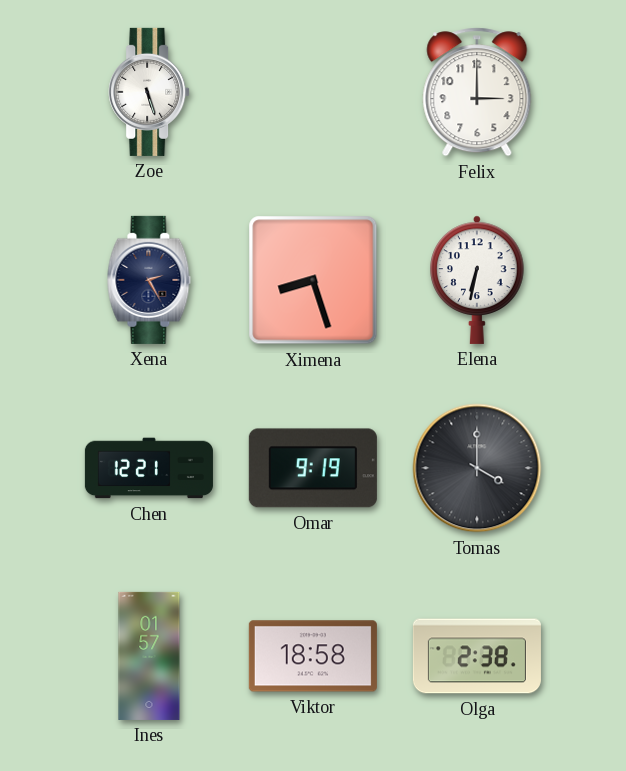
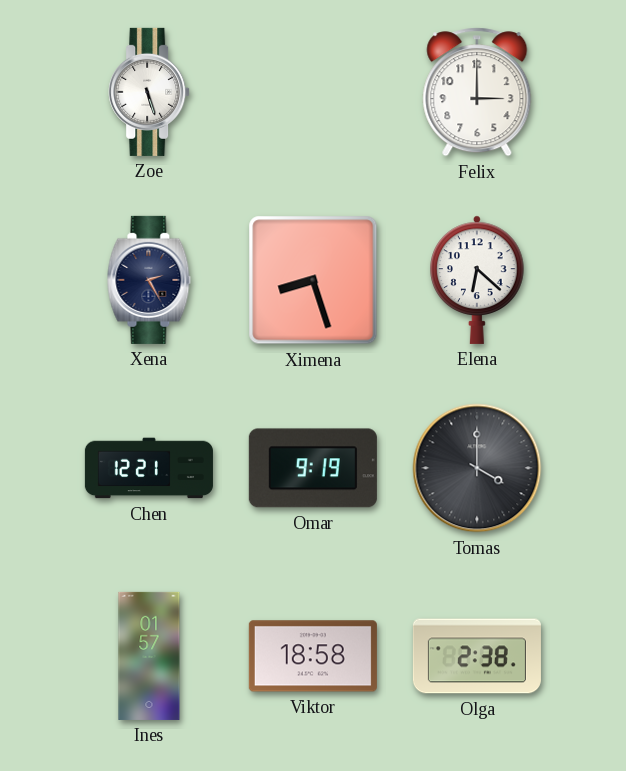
Elena: 6:32 -> 6:22 (477, 280)
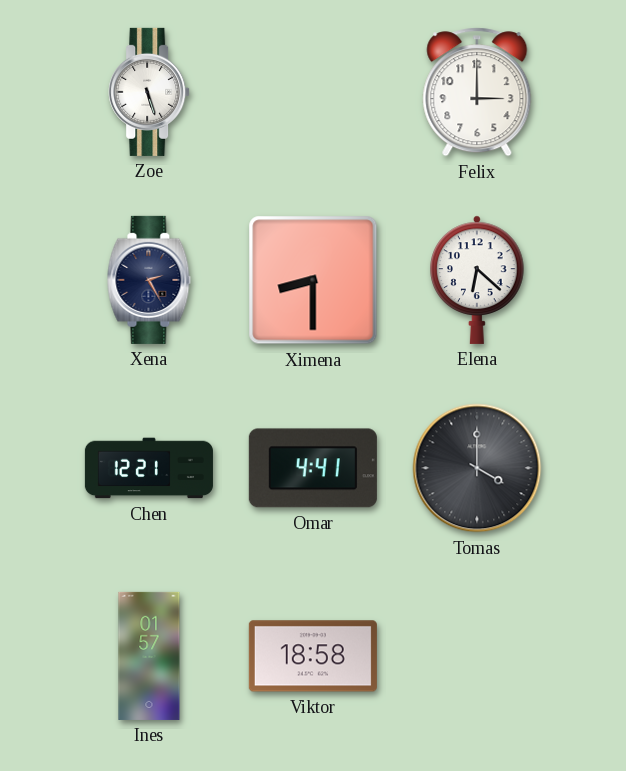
Ximena: 8:27 -> 8:30 (313, 280)
Omar: 9:19 -> 4:41 (313, 468)
Olga: 2:38 -> none (477, 656)
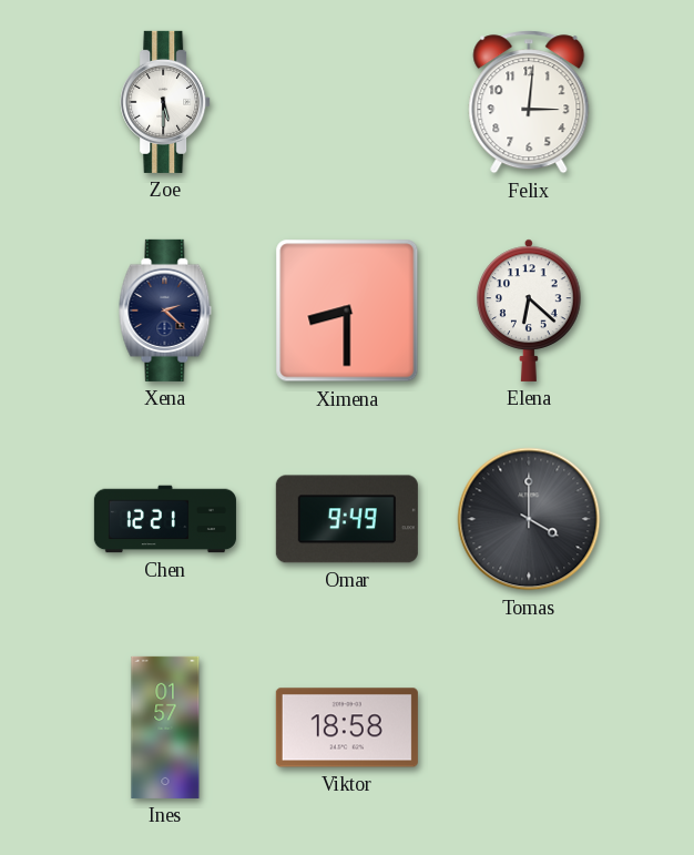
Zoe: 5:27 -> 5:30 (165, 102)
Felix: 3:00 -> 3:01 (529, 102)
Xena: 2:25 -> 2:22 (165, 311)
Omar: 4:41 -> 9:49 (347, 519)
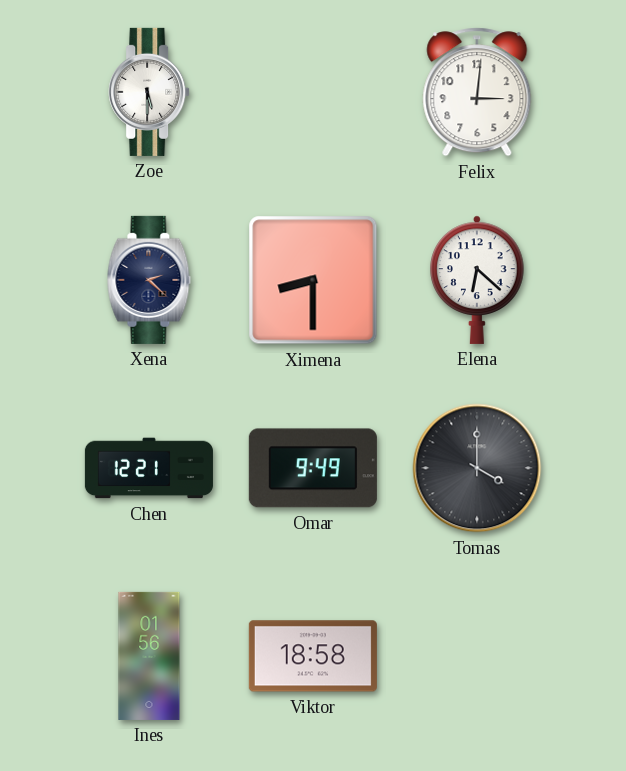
Ines: 01:57 -> 01:56 (149, 656)
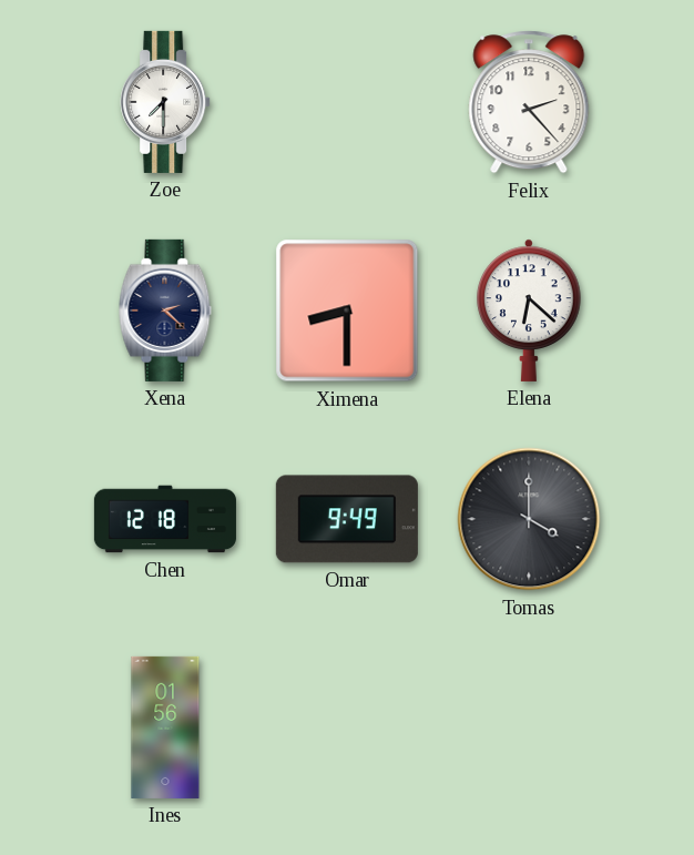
Zoe: 5:30 -> 7:30 (165, 102)
Felix: 3:01 -> 2:23 (529, 102)
Chen: 12:21 -> 12:18 (165, 519)
Viktor: 18:58 -> none (313, 656)
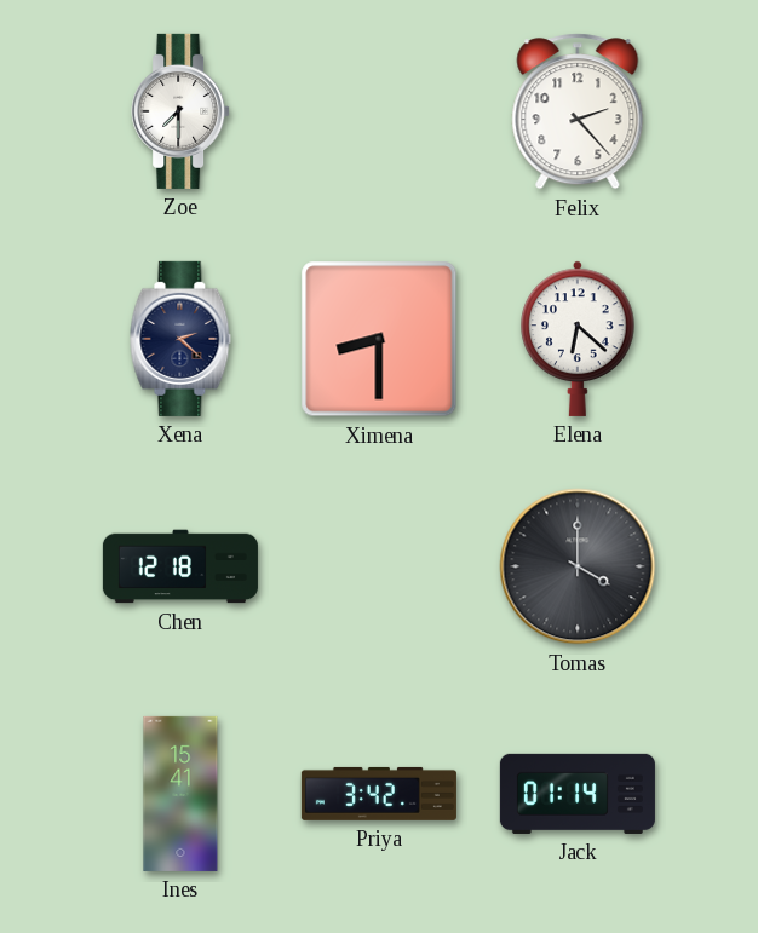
Omar: 9:49 -> none (347, 519)
Ines: 01:56 -> 15:41 (180, 794)
Priya: none -> 3:42 (379, 794)
Jack: none -> 01:14 (578, 794)
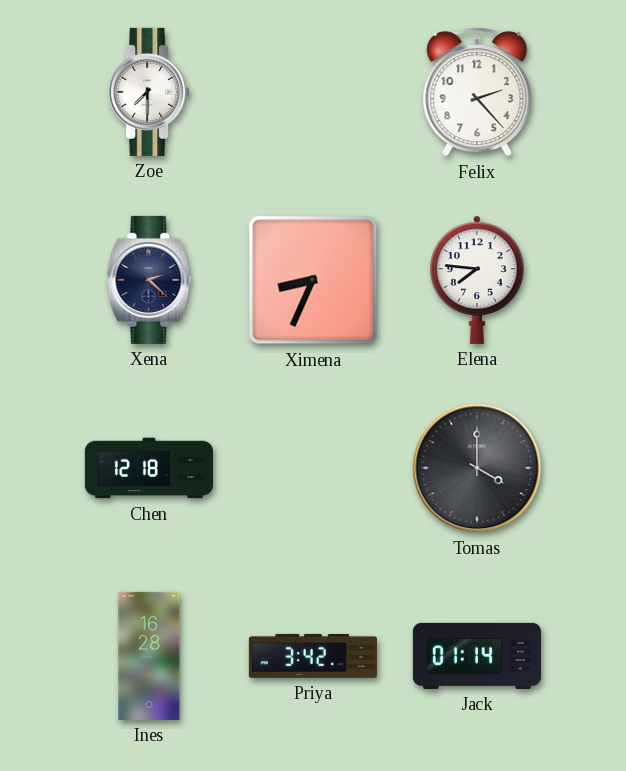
Ximena: 8:30 -> 8:34 (313, 280)
Elena: 6:22 -> 7:46 (477, 280)
Ines: 15:41 -> 16:28 (149, 656)
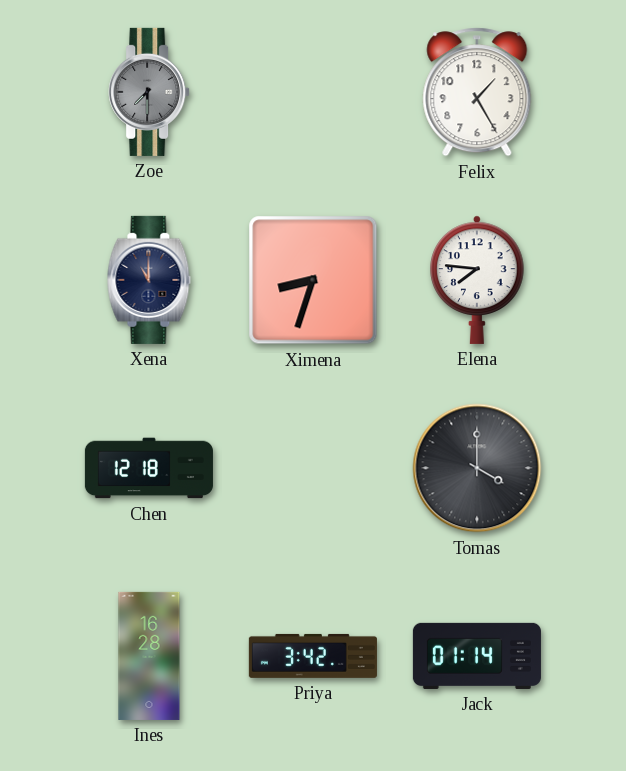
Zoe dial: white -> grey (149, 92)
Felix: 2:23 -> 1:25 (477, 92)
Xena: 2:22 -> 11:00 (149, 280)
Ximena: 8:34 -> 8:33 (313, 280)
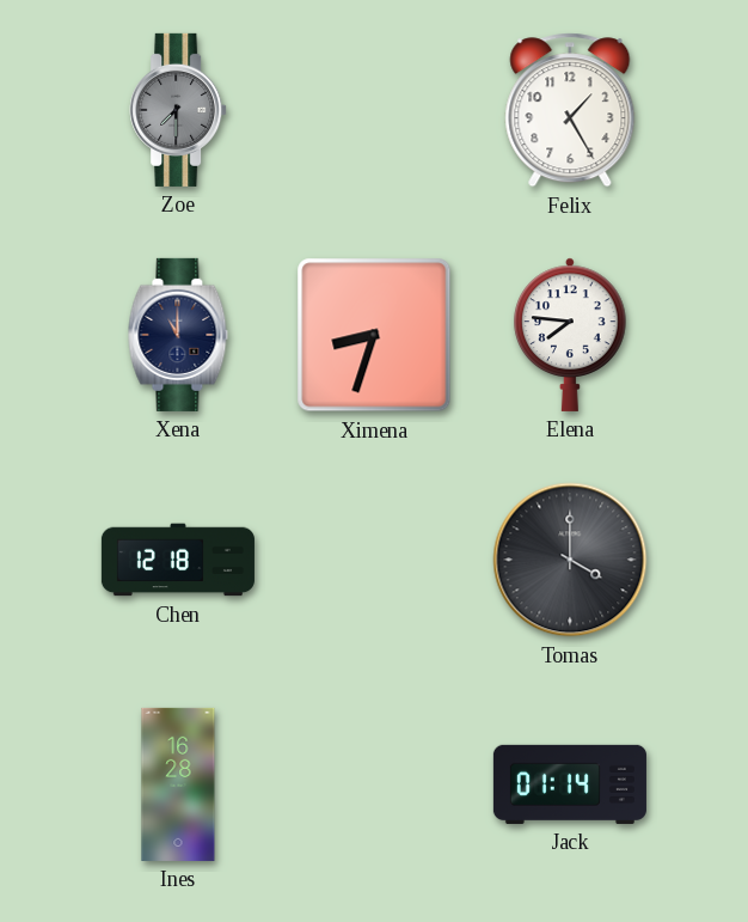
Priya: 3:42 -> none (313, 656)
